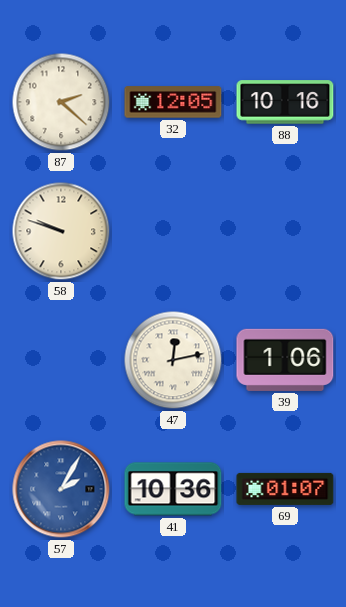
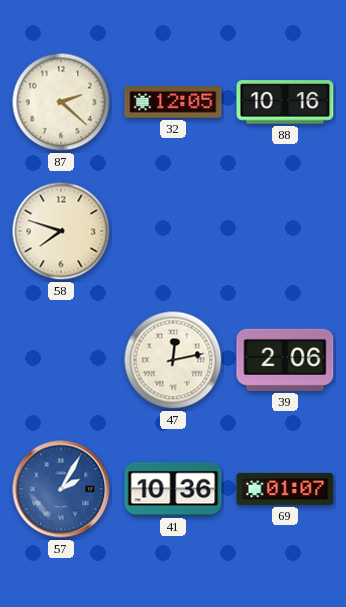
58: 9:48 -> 7:48 (61, 231)
39: 1:06 -> 2:06 (285, 360)
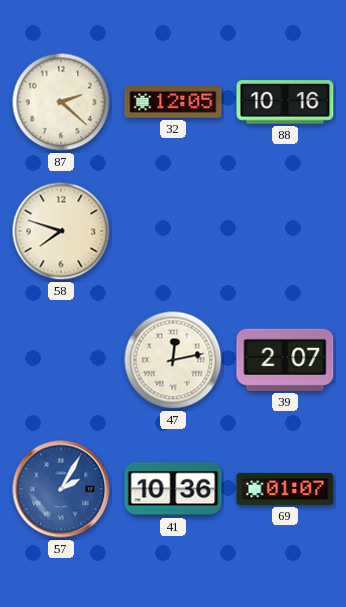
39: 2:06 -> 2:07 (285, 360)
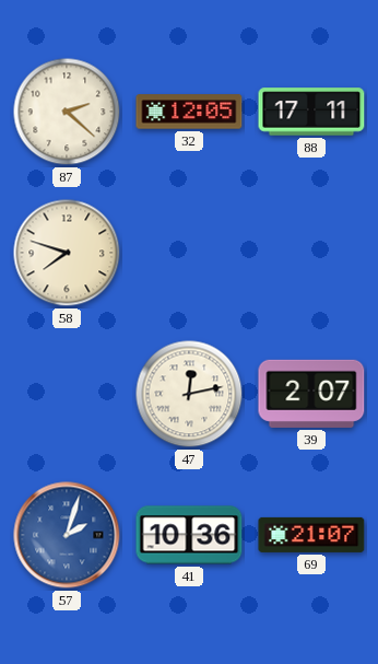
88: 10:16 -> 17:11 (311, 112)
57: 2:05 -> 2:03 (67, 535)
69: 01:07 -> 21:07 (311, 535)
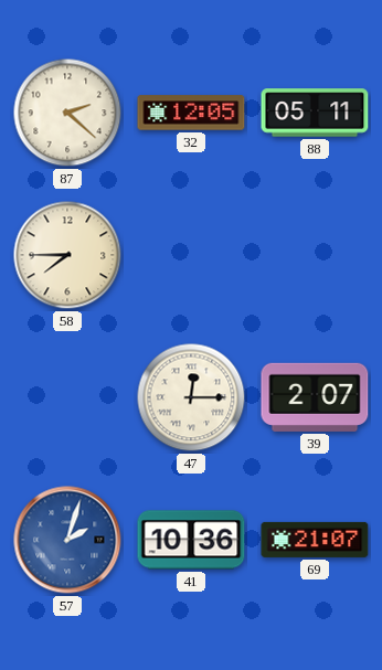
88: 17:11 -> 05:11 (315, 113)
58: 7:48 -> 7:45 (67, 255)
47: 12:13 -> 12:15 (191, 397)
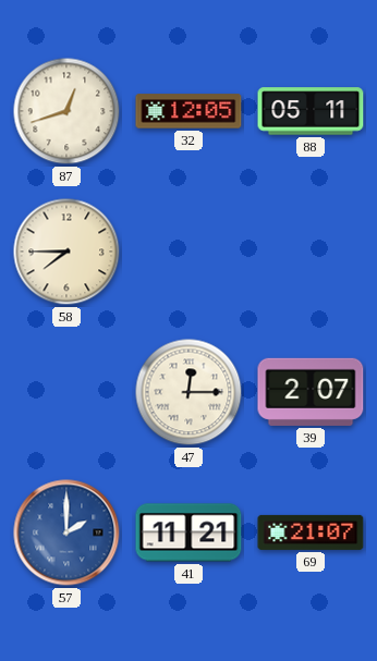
87: 2:22 -> 12:42 (66, 111)
57: 2:03 -> 2:00 (66, 533)
41: 10:36 -> 11:21 (188, 533)
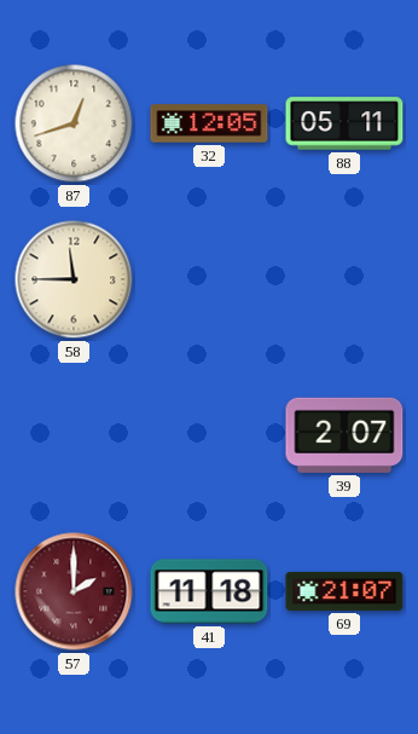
58: 7:45 -> 11:45 (74, 279)
47: 12:15 -> none (188, 392)
57 dial: blue -> burgundy (74, 591)
41: 11:21 -> 11:18 (209, 591)
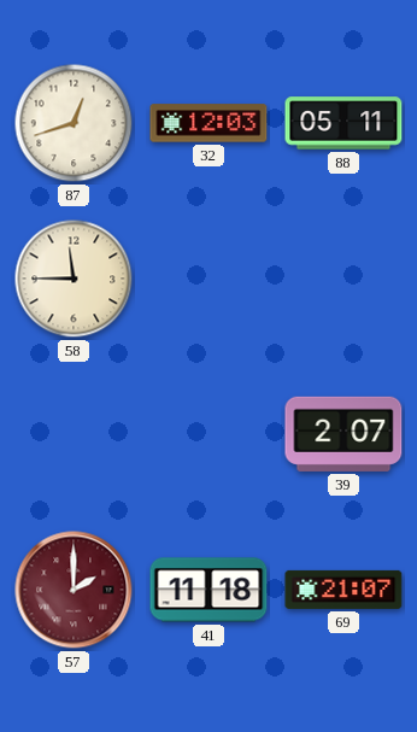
32: 12:05 -> 12:03 (208, 123)
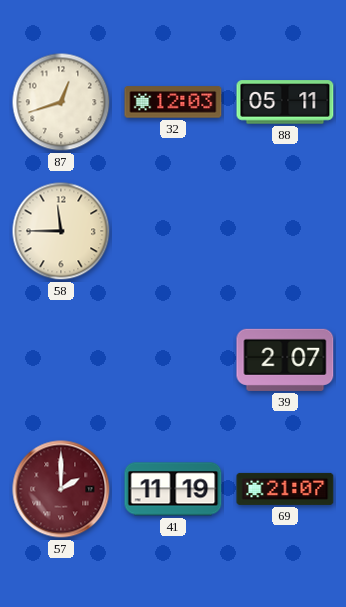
41: 11:18 -> 11:19 (173, 489)
